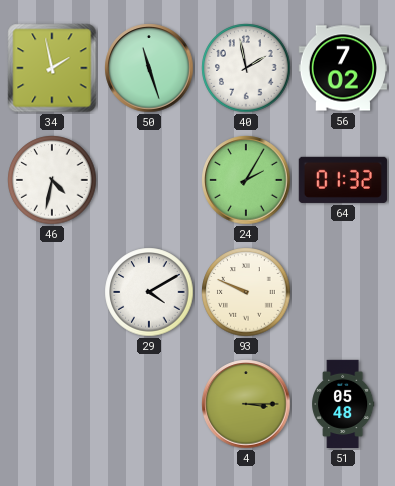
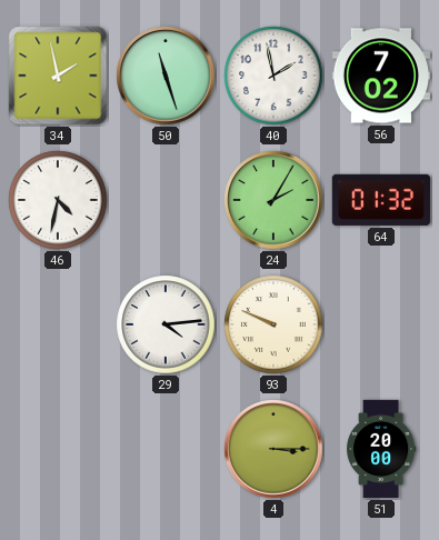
29: 4:10 -> 4:14 (166, 324)
51: 05:48 -> 20:00 (381, 449)
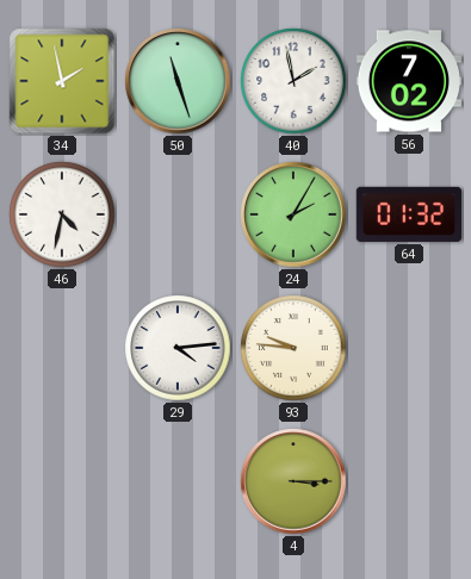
93: 9:49 -> 9:46 (293, 348)
51: 20:00 -> none (381, 449)
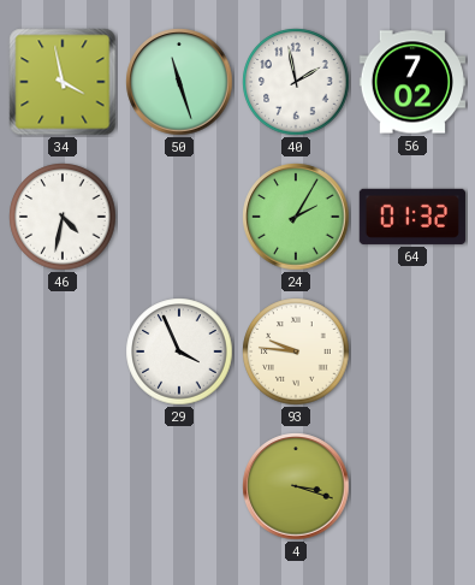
34: 1:58 -> 3:58 (63, 82)
29: 4:14 -> 3:56 (179, 351)
4: 3:15 -> 3:18 (296, 486)
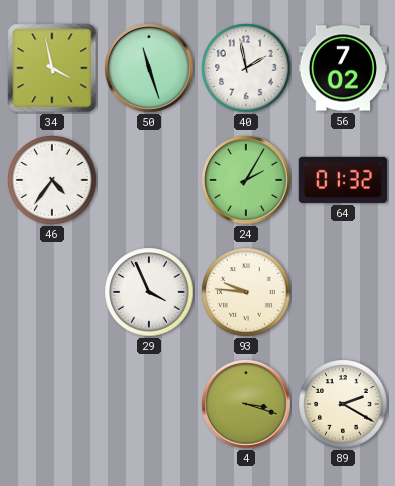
46: 4:32 -> 4:36 (52, 180)
89: none -> 2:20 (343, 404)
